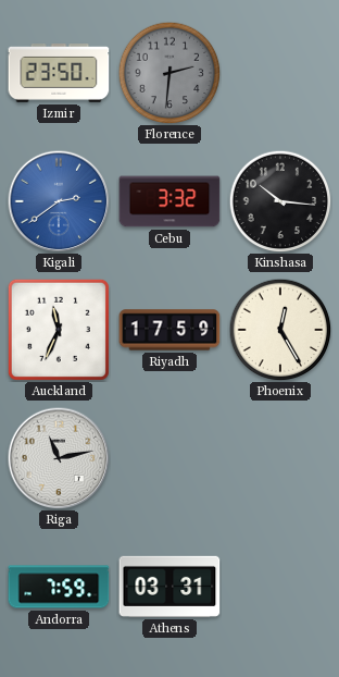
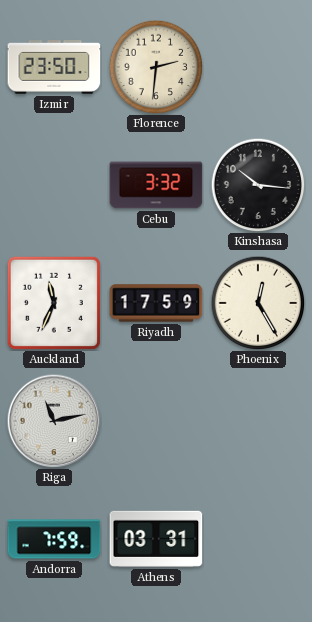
Florence dial: grey -> cream (156, 67)
Kigali: 2:39 -> none (59, 201)
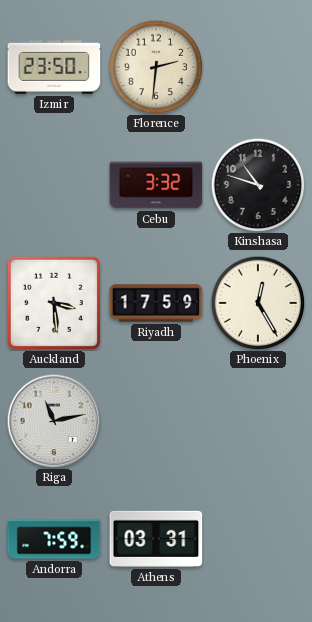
Kinshasa: 10:16 -> 10:48 (258, 185)
Auckland: 11:34 -> 3:29 (54, 303)
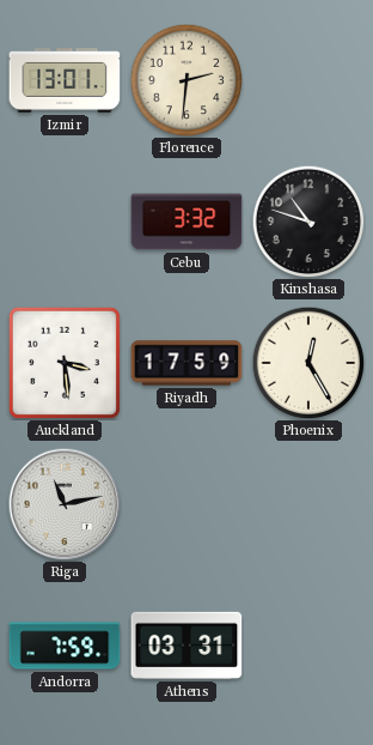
Izmir: 23:50 -> 13:01 (65, 81)
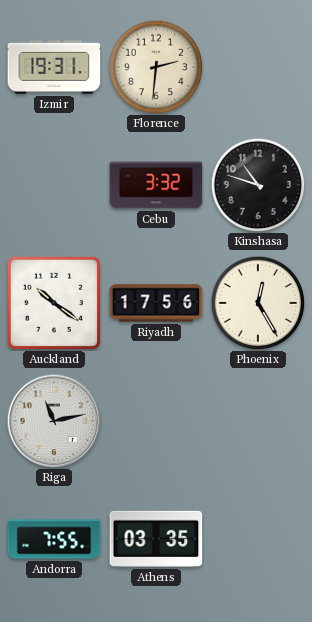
Izmir: 13:01 -> 19:31 (54, 68)
Auckland: 3:29 -> 10:21 (54, 303)
Riyadh: 17:59 -> 17:56 (156, 303)
Andorra: 7:59 -> 7:55 (54, 539)
Athens: 03:31 -> 03:35 (156, 539)
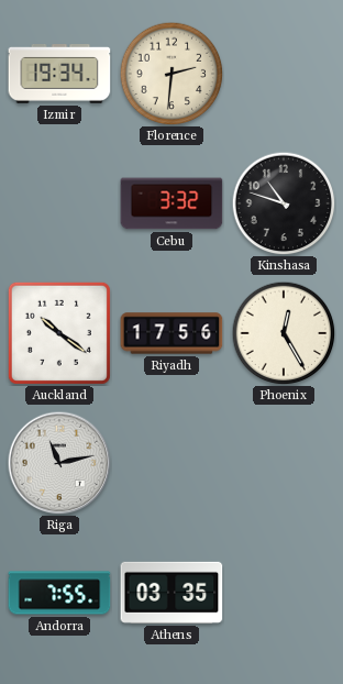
Izmir: 19:31 -> 19:34 (59, 75)
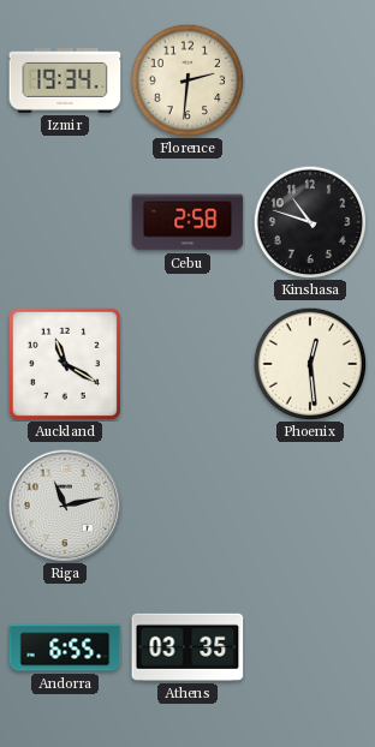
Cebu: 3:32 -> 2:58 (187, 222)
Auckland: 10:21 -> 11:20 (65, 364)
Riyadh: 17:56 -> none (171, 333)
Phoenix: 12:25 -> 12:29 (310, 364)
Andorra: 7:55 -> 6:55 (65, 647)
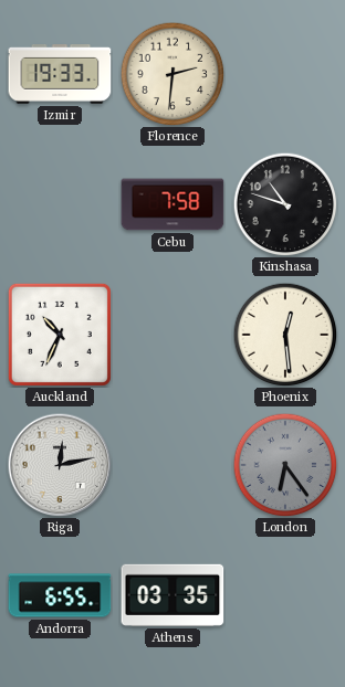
Izmir: 19:34 -> 19:33 (60, 75)
Cebu: 2:58 -> 7:58 (172, 204)
Auckland: 11:20 -> 10:34 (60, 335)
Riga: 11:13 -> 12:13 (60, 465)
London: none -> 6:24 (285, 465)
